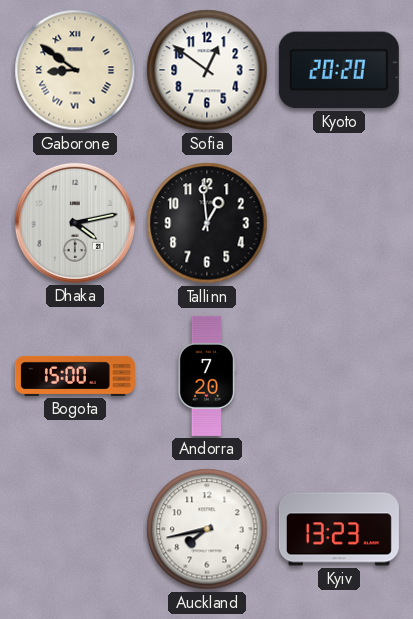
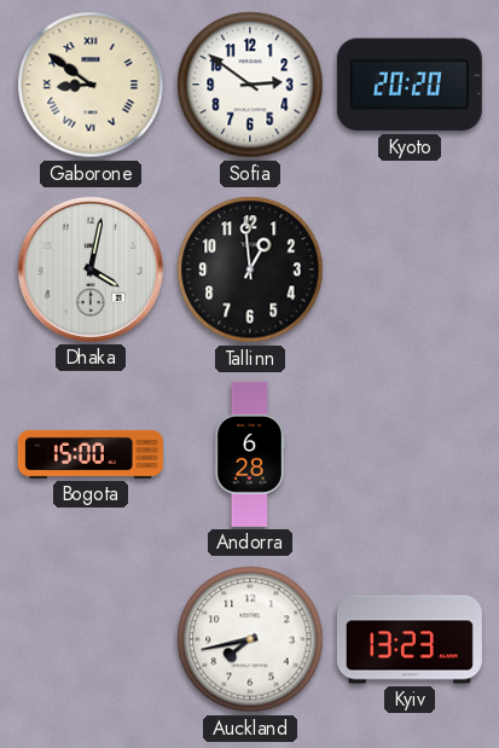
Sofia: 12:51 -> 2:51 (250, 85)
Dhaka: 4:13 -> 4:02 (91, 269)
Andorra: 7:20 -> 6:28 (250, 454)
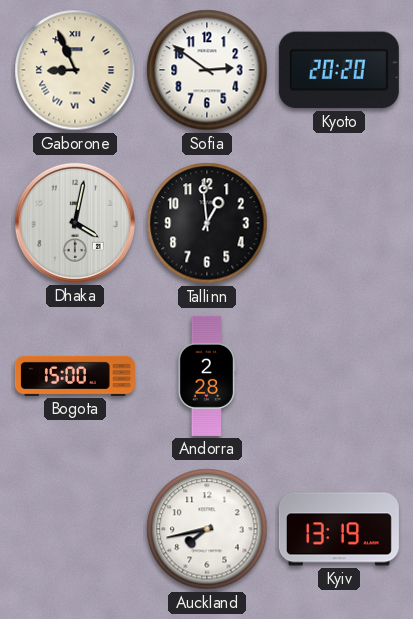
Gaborone: 8:51 -> 8:56 (75, 70)
Andorra: 6:28 -> 2:28 (207, 376)
Kyiv: 13:23 -> 13:19 (339, 529)
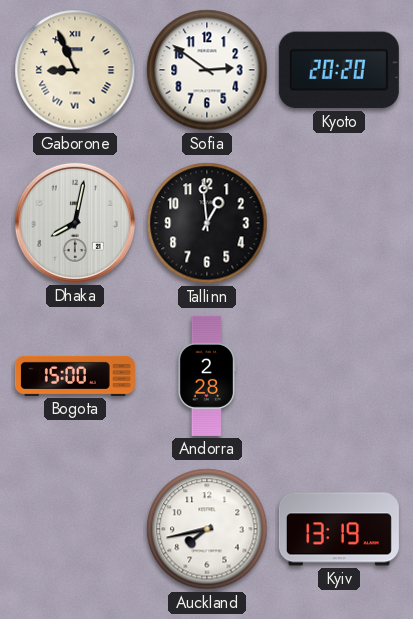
Dhaka: 4:02 -> 8:02 (75, 223)
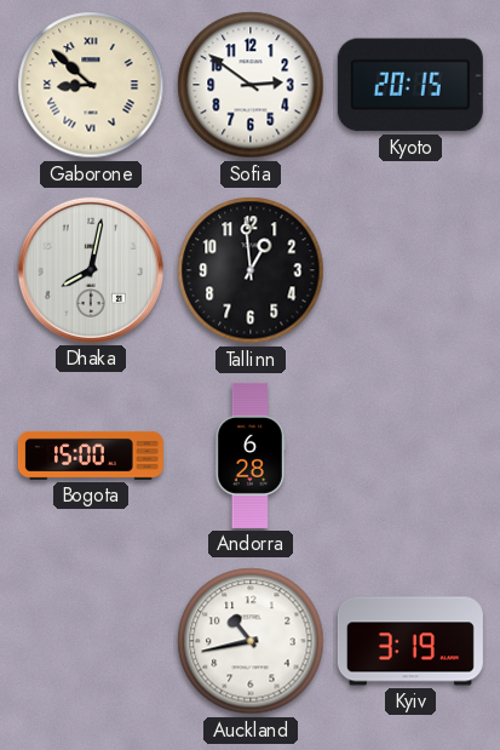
Gaborone: 8:56 -> 8:52 (91, 85)
Kyoto: 20:20 -> 20:15 (410, 85)
Andorra: 2:28 -> 6:28 (251, 456)
Auckland: 7:43 -> 10:43 (251, 641)
Kyiv: 13:19 -> 3:19 (410, 641)
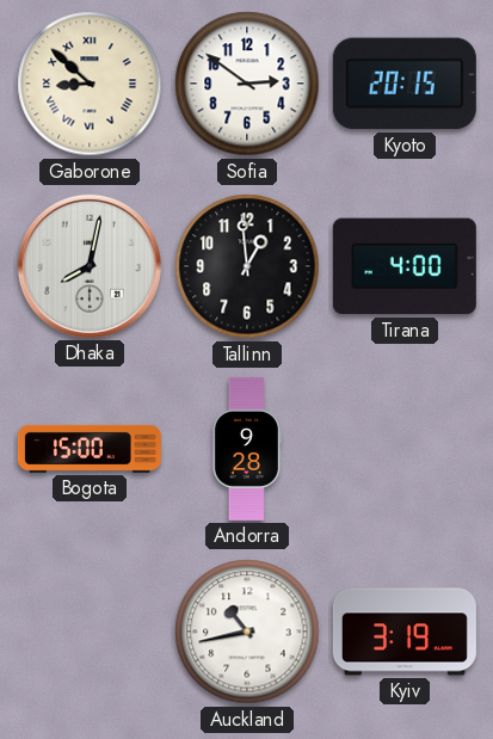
Tirana: none -> 4:00 (405, 266)
Andorra: 6:28 -> 9:28 (247, 449)
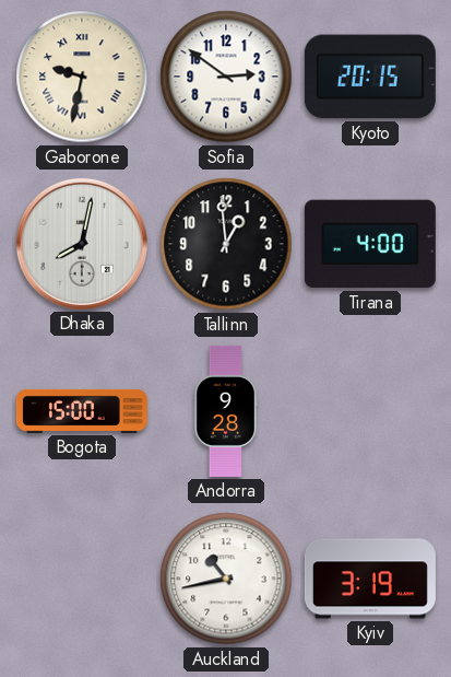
Gaborone: 8:52 -> 9:32 (82, 77)
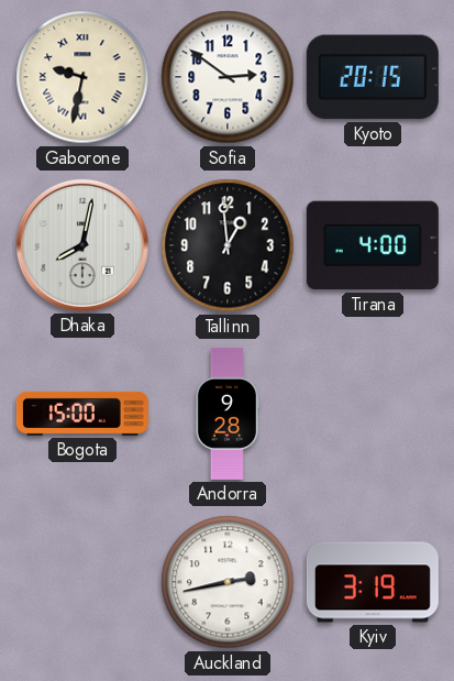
Auckland: 10:43 -> 2:43 (228, 582)
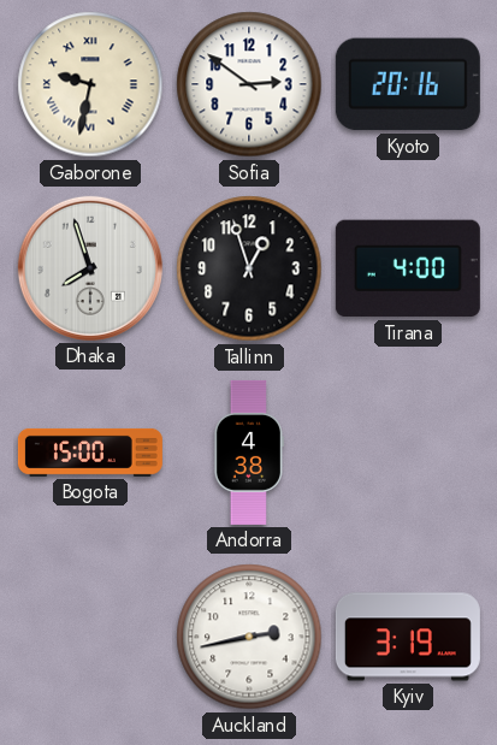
Kyoto: 20:15 -> 20:16 (408, 84)
Dhaka: 8:02 -> 7:57 (90, 268)
Tallinn: 12:59 -> 12:57 (249, 268)
Andorra: 9:28 -> 4:38 (249, 453)
